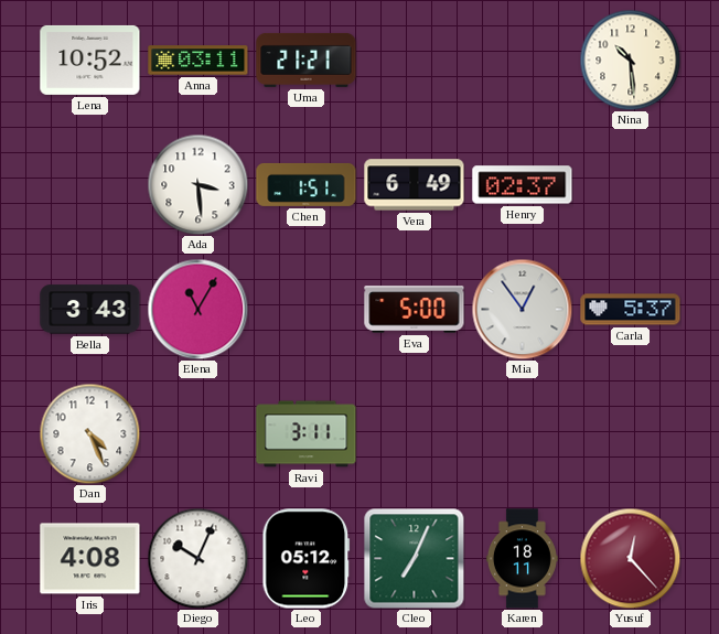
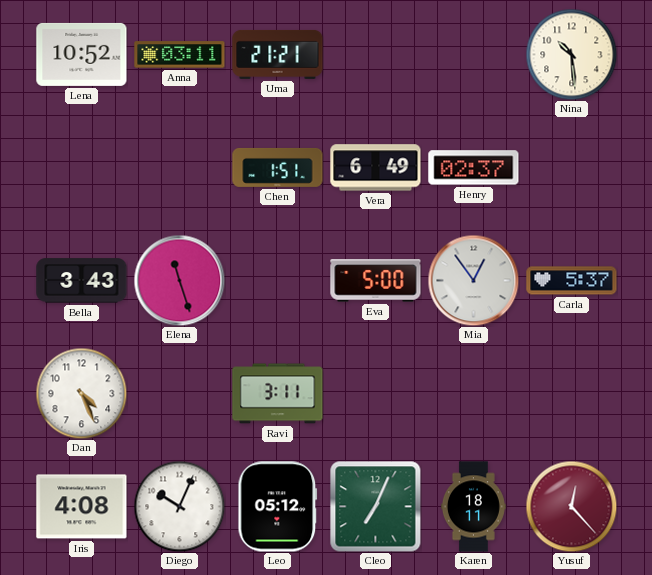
Ada: 3:29 -> none (197, 184)
Elena: 11:05 -> 11:27 (179, 280)
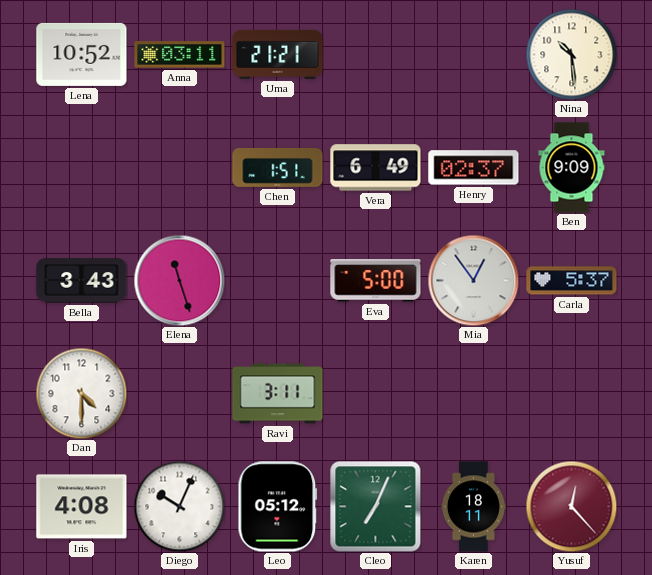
Ben: none -> 9:09 (572, 168)
Dan: 4:26 -> 4:30 (81, 393)
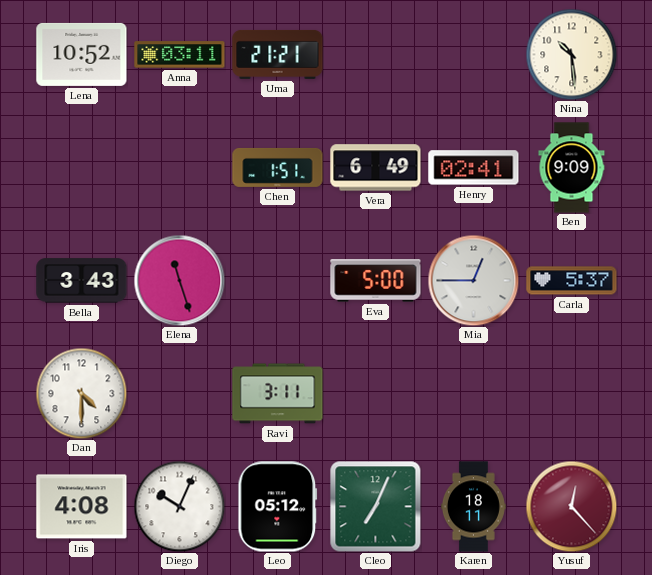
Henry: 02:37 -> 02:41 (474, 168)
Mia: 12:54 -> 12:45 (473, 280)
